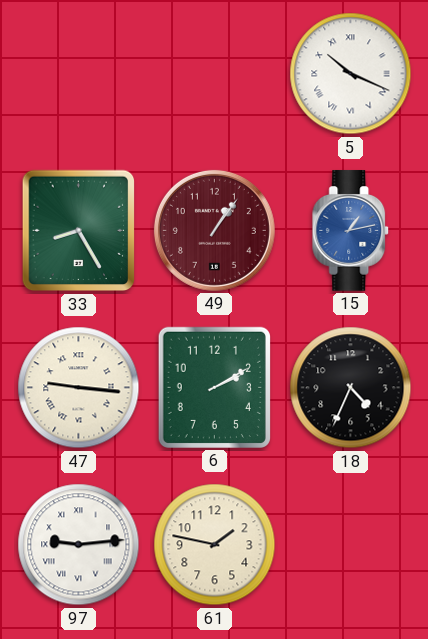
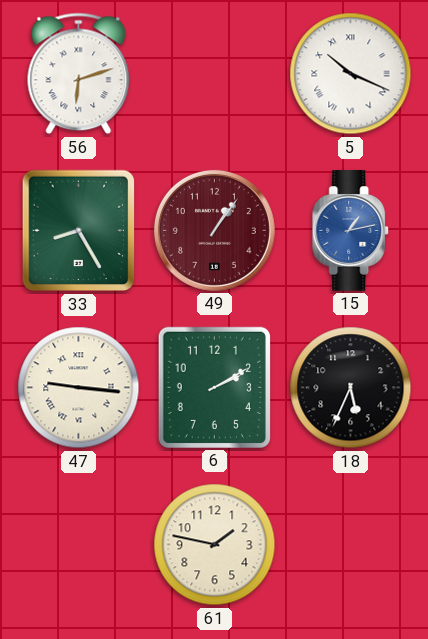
56: none -> 6:12 (79, 74)
18: 4:34 -> 5:34 (351, 388)
97: 9:14 -> none (79, 545)
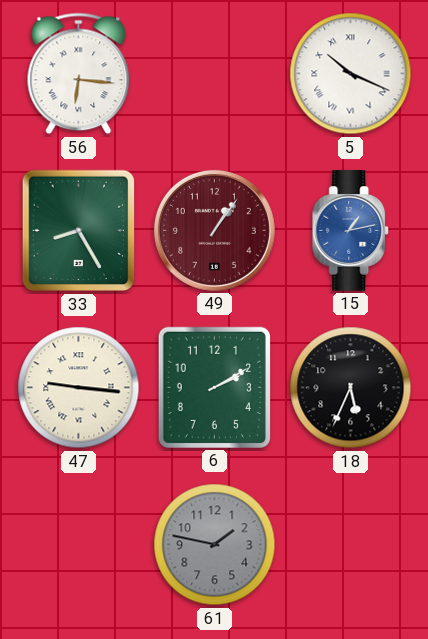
56: 6:12 -> 6:16 (79, 74)
61 dial: cream -> grey (215, 545)
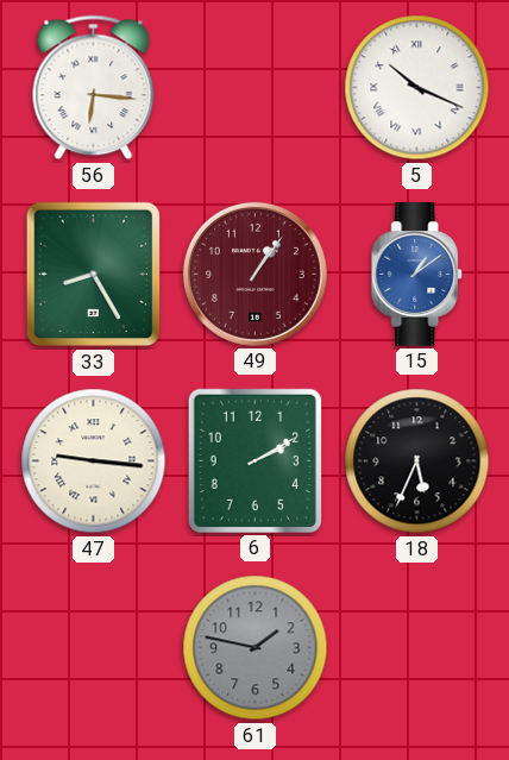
15: 1:13 -> 1:09 (417, 275)
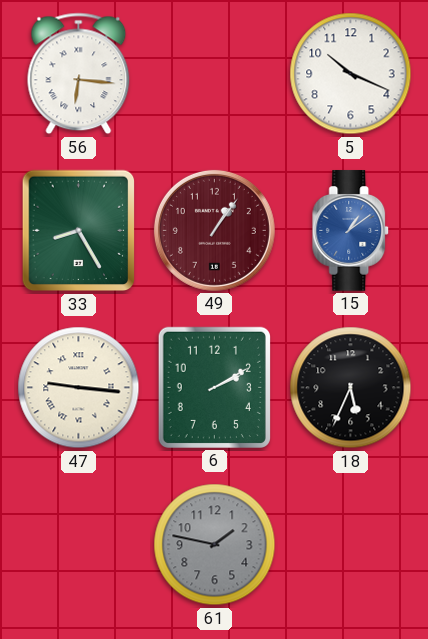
5 numerals: Roman -> Arabic (351, 74)
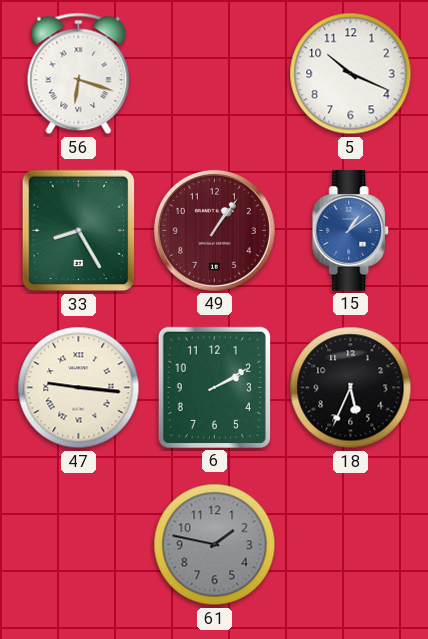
56: 6:16 -> 6:18 (79, 74)
